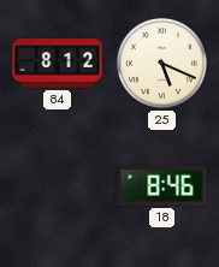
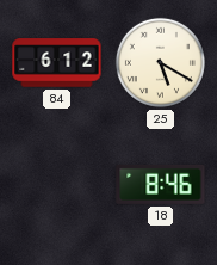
84: 8:12 -> 6:12 (57, 63)
25: 5:19 -> 5:20 (160, 62)
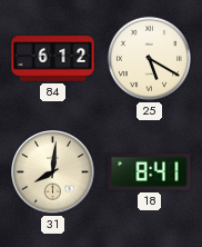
31: none -> 8:01 (53, 172)
18: 8:46 -> 8:41 (150, 171)
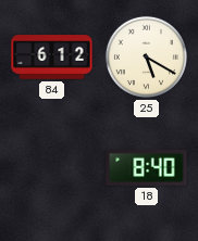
31: 8:01 -> none (53, 172)
18: 8:41 -> 8:40 (147, 167)
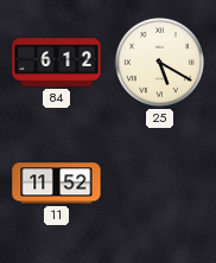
11: none -> 11:52 (57, 184)
18: 8:40 -> none (147, 167)
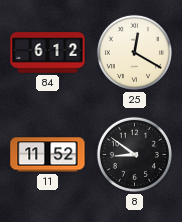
25: 5:20 -> 12:20 (134, 52)
8: none -> 8:51 (134, 154)
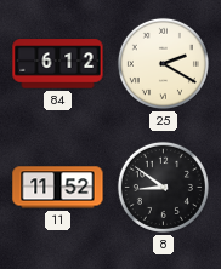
25: 12:20 -> 2:20 (163, 63)
